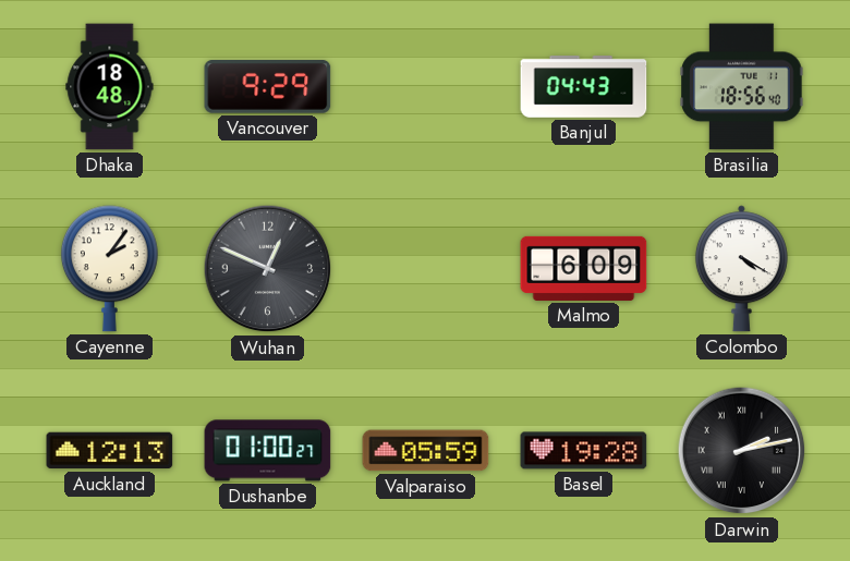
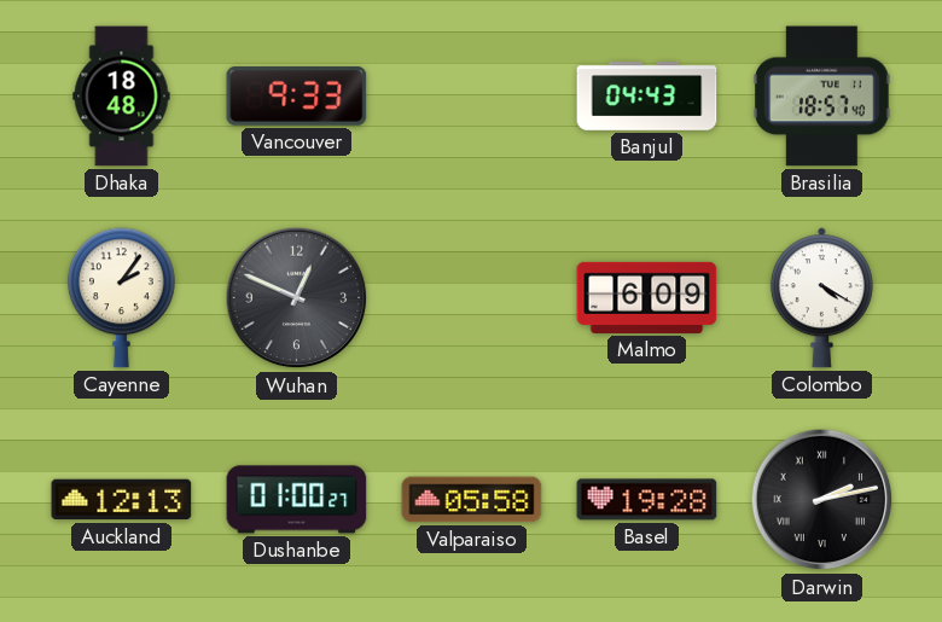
Vancouver: 9:29 -> 9:33 (297, 97)
Brasilia: 18:56 -> 18:57 (822, 97)
Valparaiso: 05:59 -> 05:58 (472, 500)
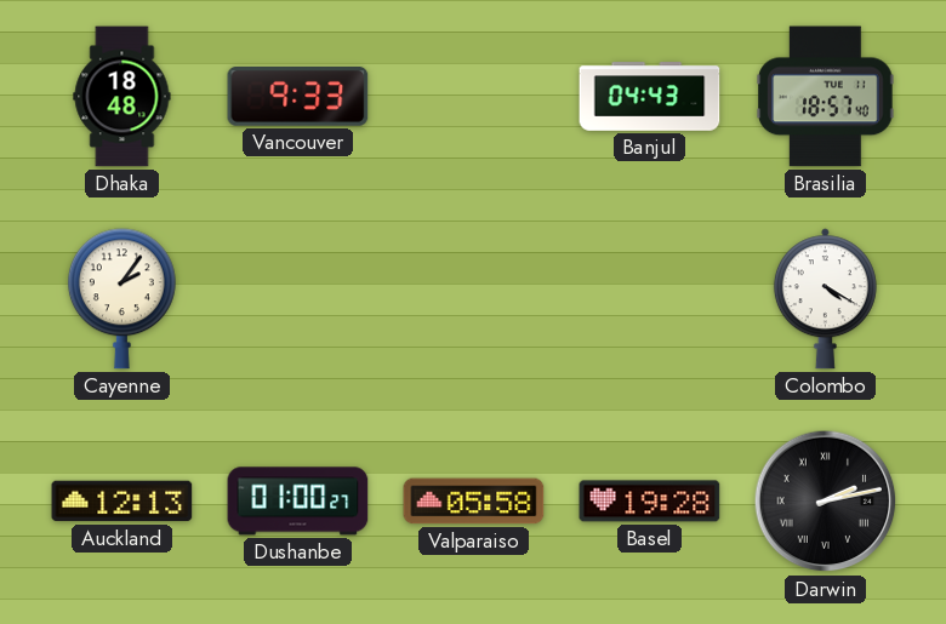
Wuhan: 12:49 -> none (297, 298)
Malmo: 6:09 -> none (647, 297)
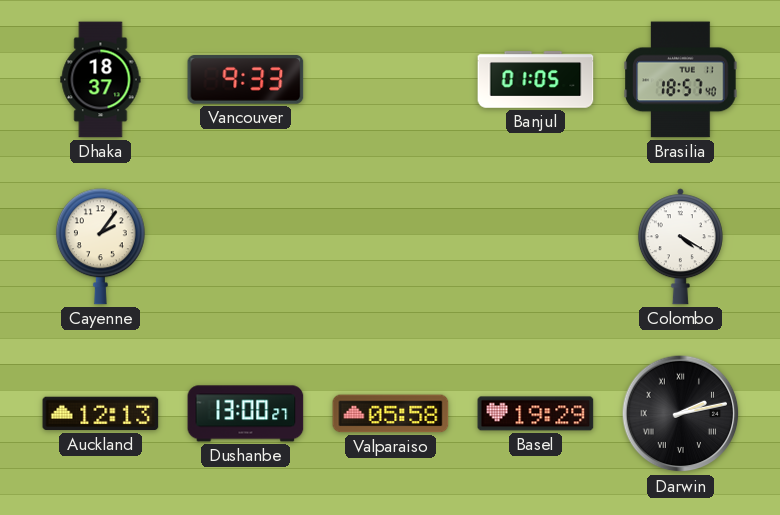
Dhaka: 18:48 -> 18:37 (101, 80)
Banjul: 04:43 -> 01:05 (536, 80)
Dushanbe: 01:00 -> 13:00 (246, 414)
Basel: 19:28 -> 19:29 (536, 414)
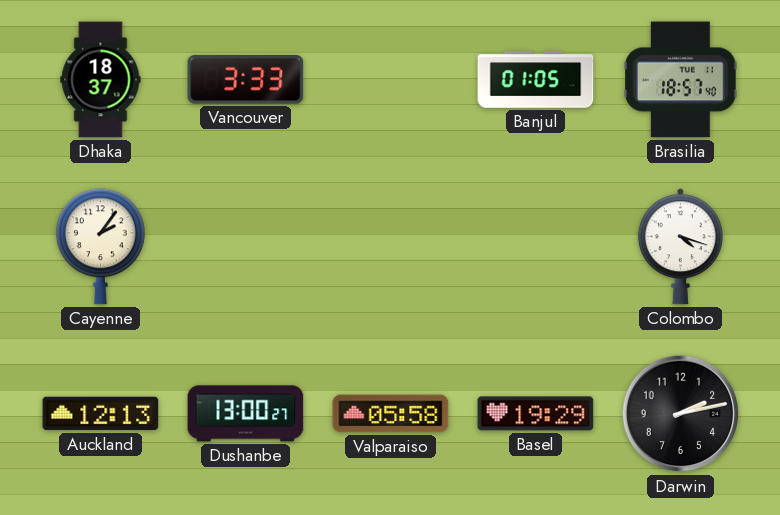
Vancouver: 9:33 -> 3:33 (246, 80)
Colombo: 4:20 -> 4:18 (680, 247)
Darwin numerals: Roman -> Arabic (681, 414)
